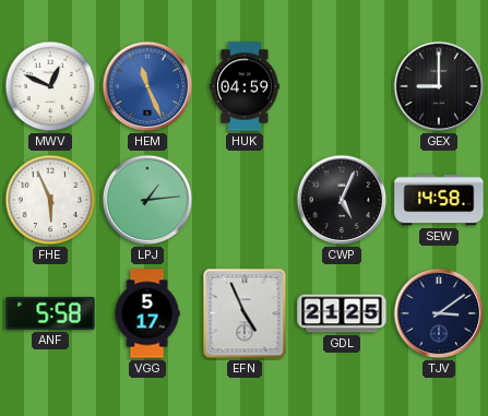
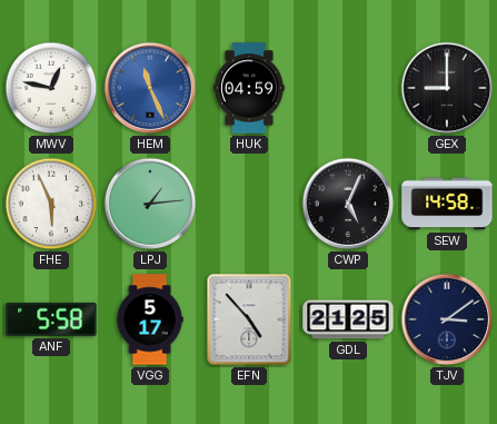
MWV: 12:49 -> 12:47 (51, 88)
EFN: 4:56 -> 4:53 (249, 319)
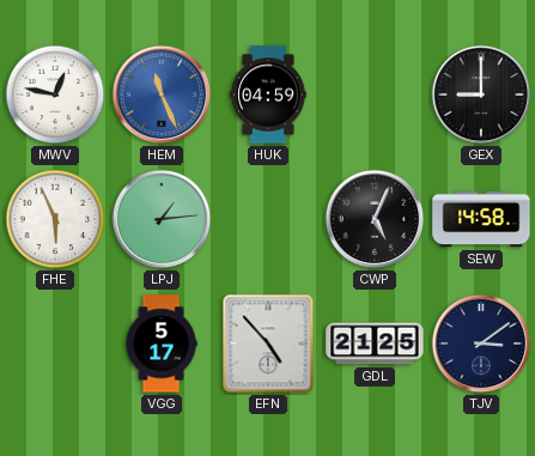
ANF: 5:58 -> none (51, 319)
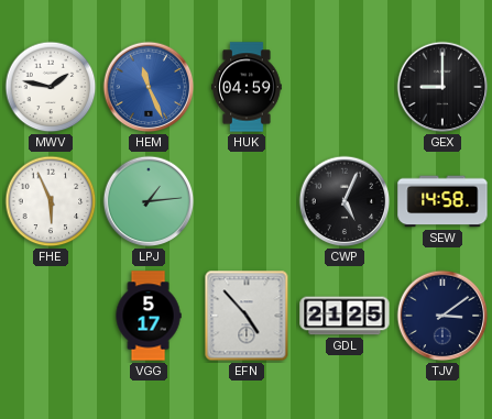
MWV: 12:47 -> 1:47 (51, 87)
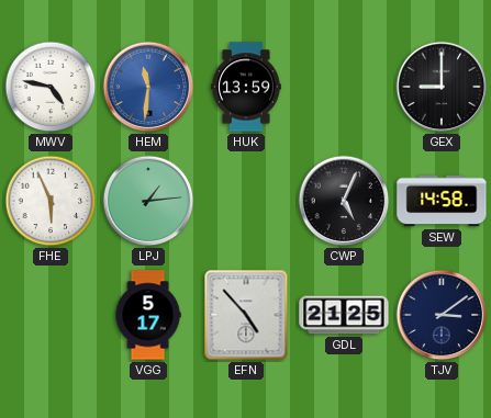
MWV: 1:47 -> 4:47 (51, 87)
HEM: 11:26 -> 11:31 (148, 87)
HUK: 04:59 -> 13:59 (247, 87)
